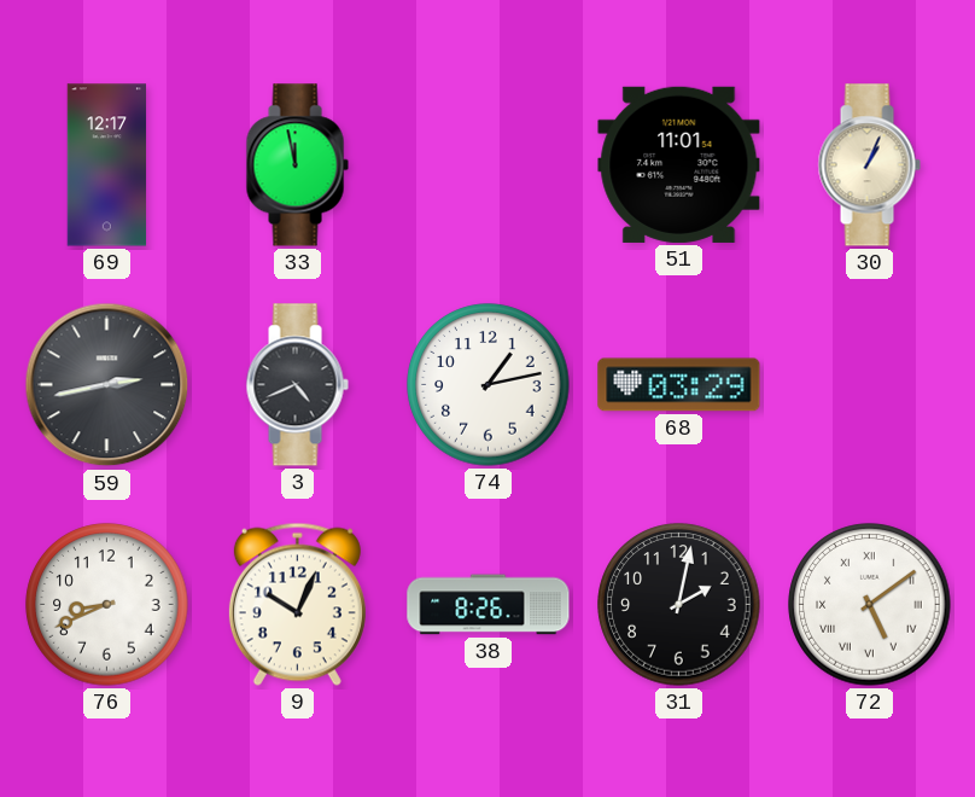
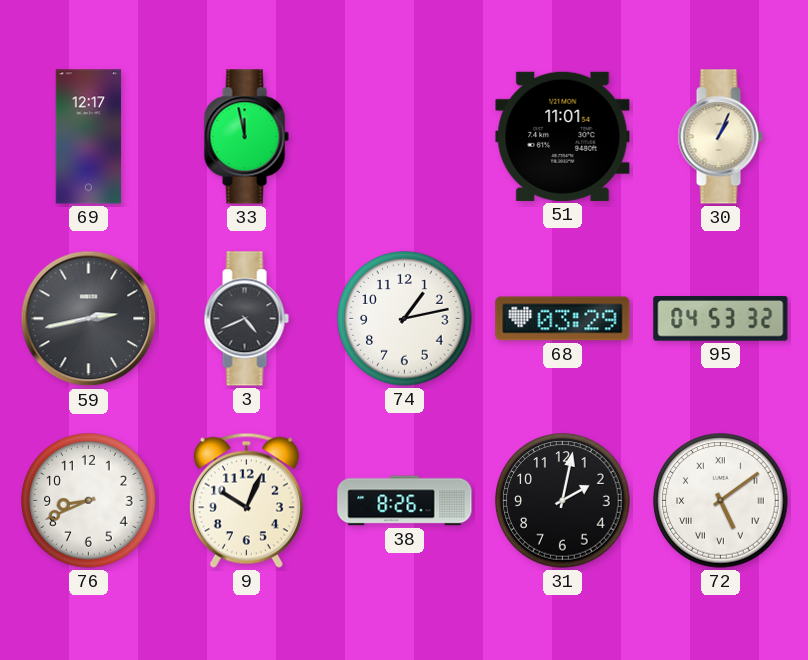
95: none -> 04:53 (721, 319)
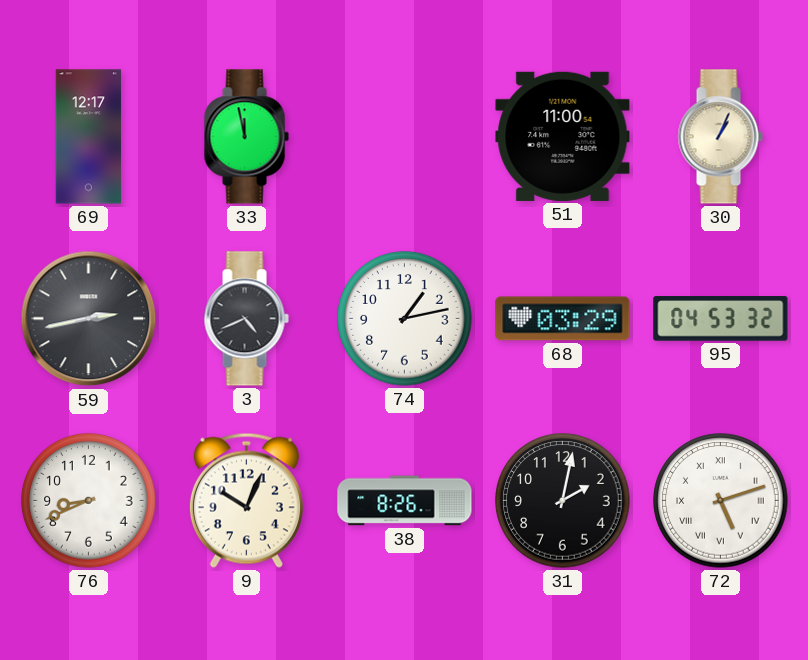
51: 11:01 -> 11:00 (563, 136)
72: 5:09 -> 5:12 (721, 501)
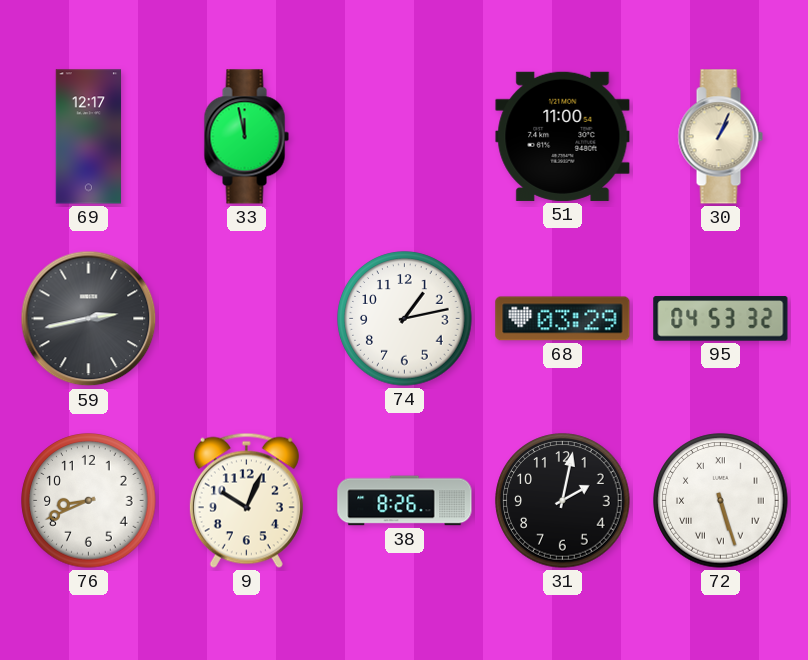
3: 4:41 -> none (246, 319)
72: 5:12 -> 5:27 (721, 501)
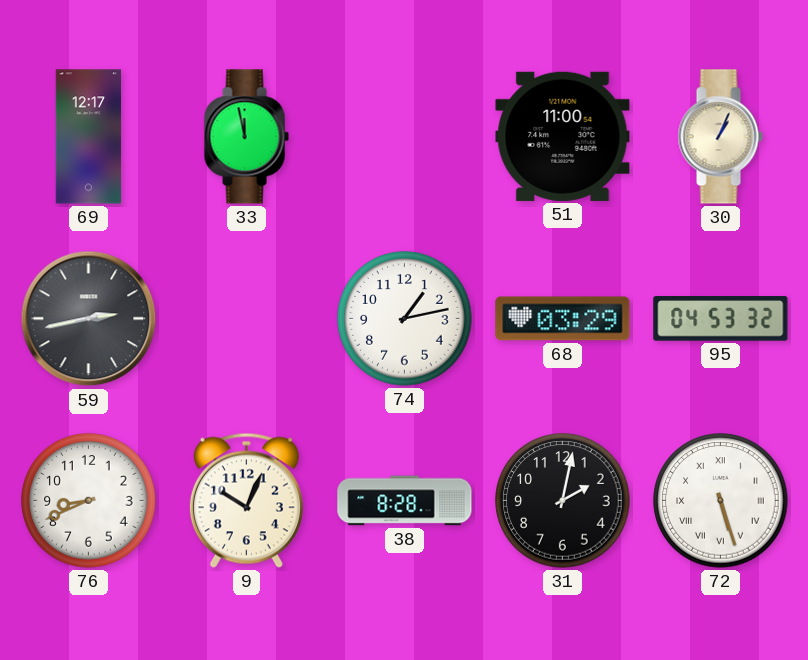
38: 8:26 -> 8:28 (405, 501)
